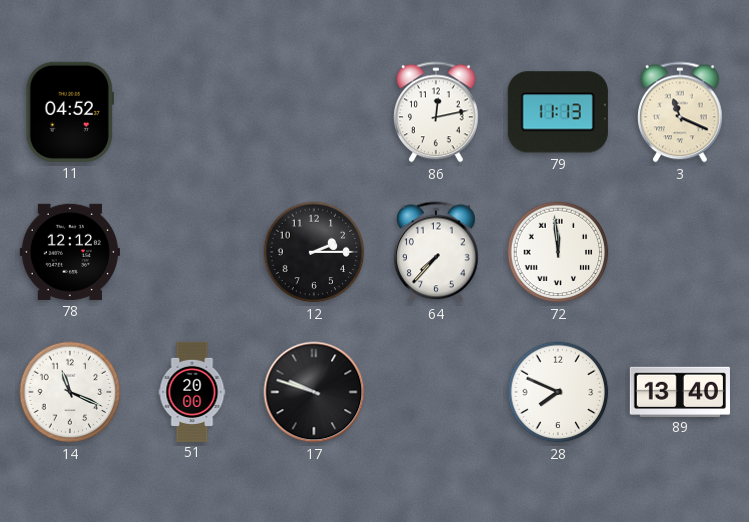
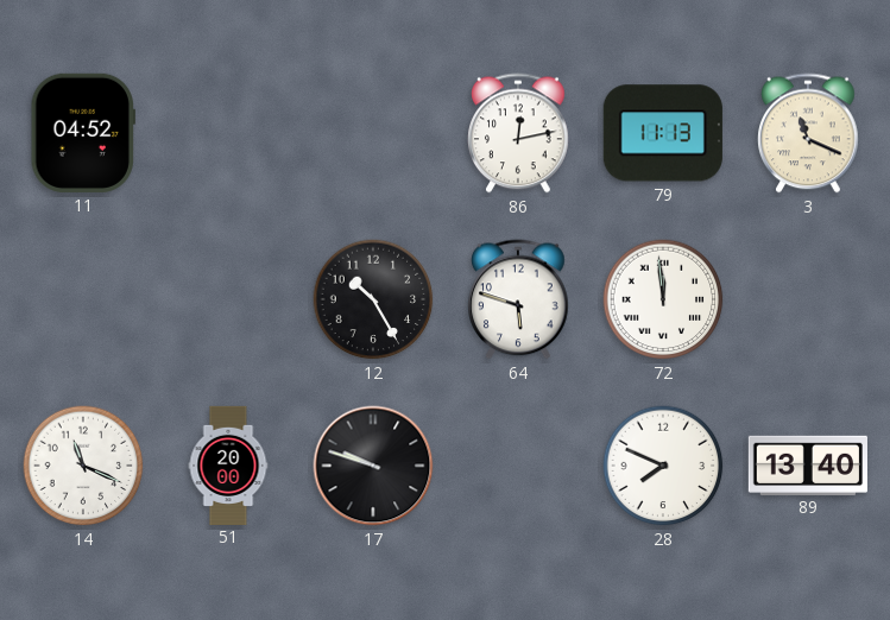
78: 12:12 -> none (70, 252)
12: 2:15 -> 10:25 (373, 299)
64: 7:37 -> 5:48 (518, 299)
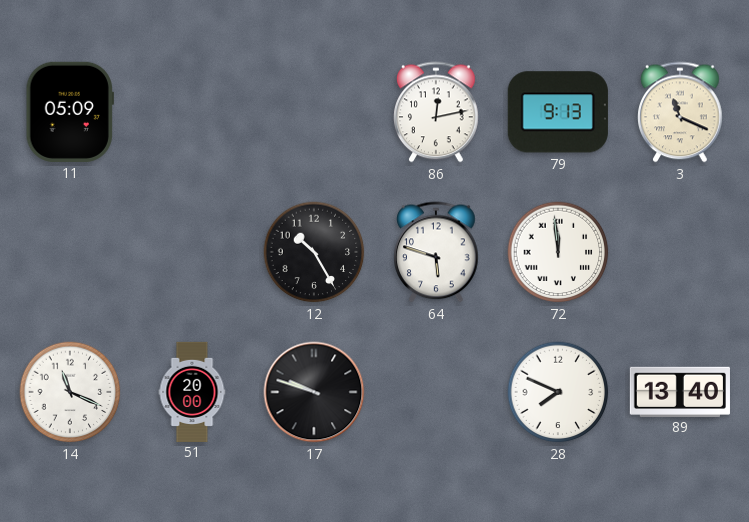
11: 04:52 -> 05:09 (70, 112)
79: 11:13 -> 9:13 (558, 112)
